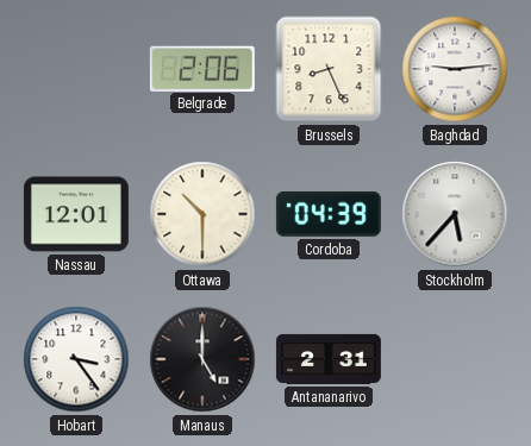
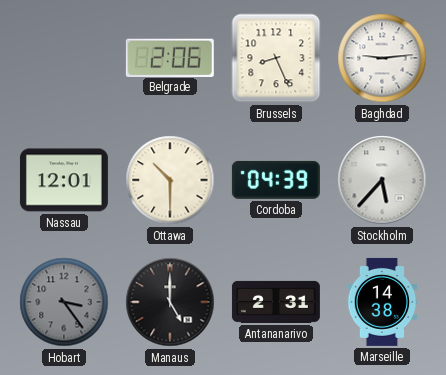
Hobart dial: white -> grey (64, 302)
Marseille: none -> 14:38 (382, 302)
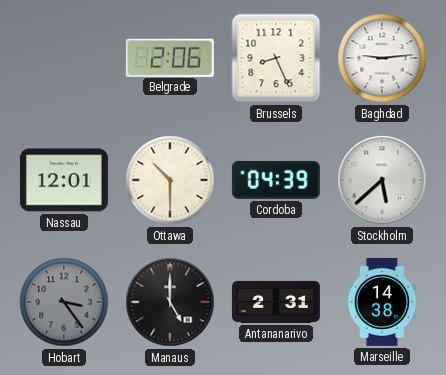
Stockholm: 5:37 -> 5:38 (382, 180)
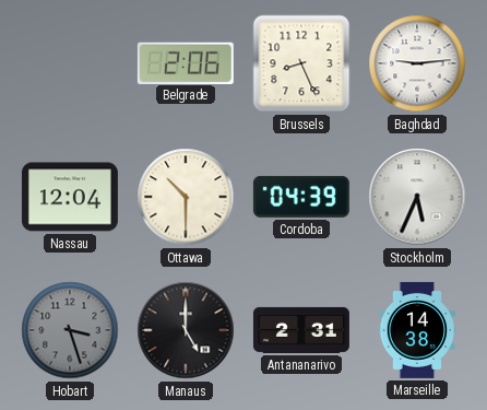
Nassau: 12:01 -> 12:04 (70, 197)
Stockholm: 5:38 -> 5:34 (417, 197)
Hobart: 3:24 -> 3:27 (70, 330)
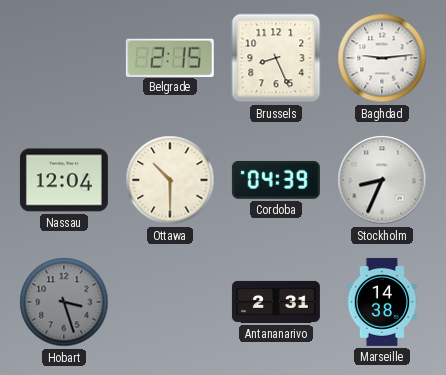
Belgrade: 2:06 -> 2:15 (170, 57)
Stockholm: 5:34 -> 8:34 (382, 180)
Manaus: 5:00 -> none (186, 330)
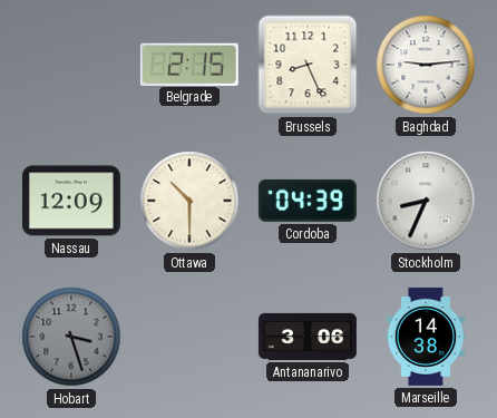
Nassau: 12:04 -> 12:09 (71, 201)
Antananarivo: 2:31 -> 3:06 (308, 337)
